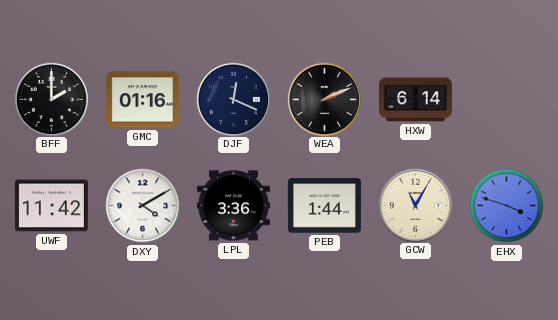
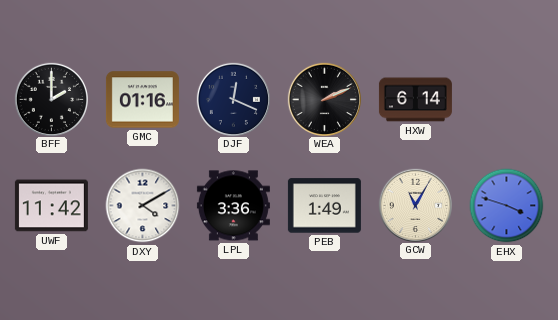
PEB: 1:44 -> 1:49 (324, 206)
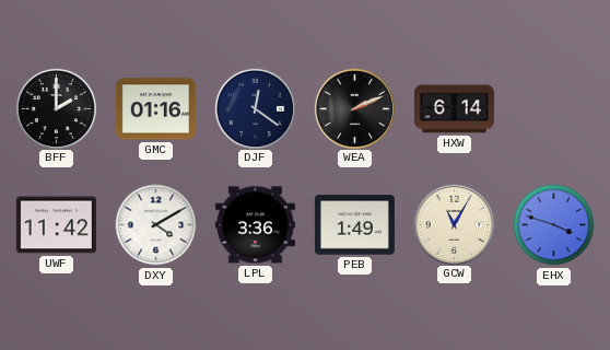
DJF: 12:19 -> 12:21 (255, 108)
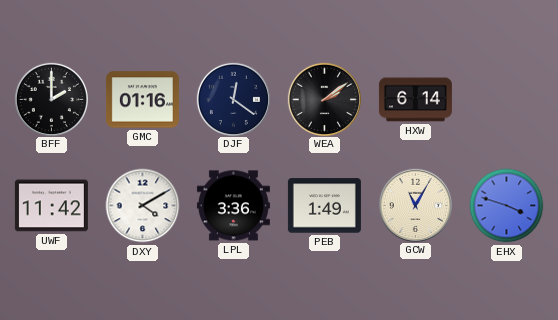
WEA: 2:11 -> 2:09 (324, 99)
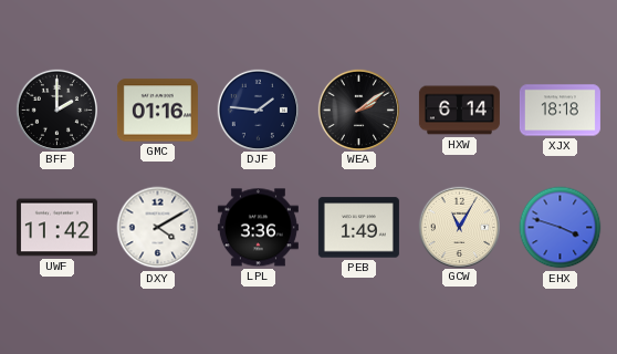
DJF: 12:21 -> 1:46 (258, 110)
XJX: none -> 18:18 (560, 111)
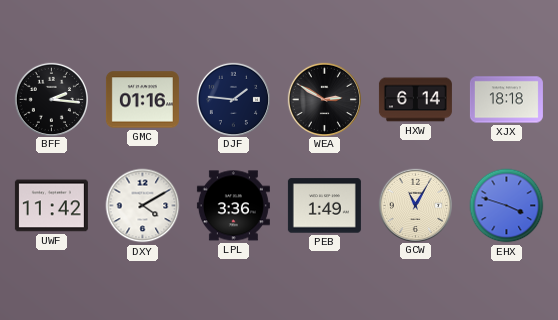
BFF: 2:00 -> 2:16 (51, 99)
WEA: 2:09 -> 2:50 (324, 99)
